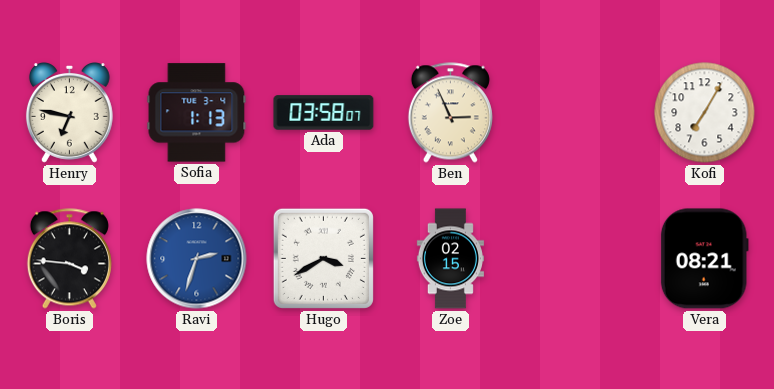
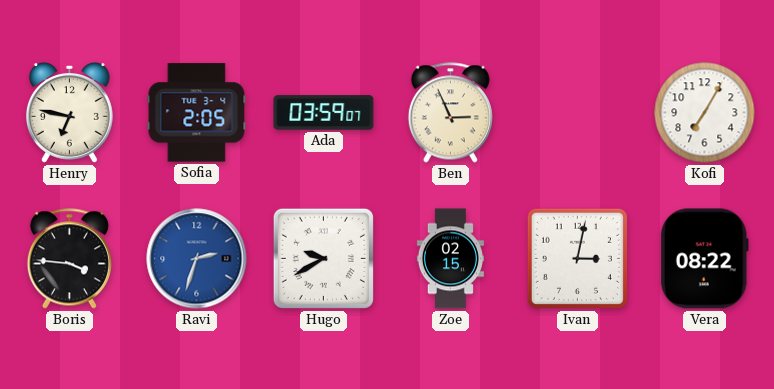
Sofia: 1:13 -> 2:05 (197, 113)
Ada: 03:58 -> 03:59 (324, 113)
Hugo: 3:40 -> 9:40 (323, 258)
Ivan: none -> 3:02 (577, 258)
Vera: 08:21 -> 08:22 (704, 259)
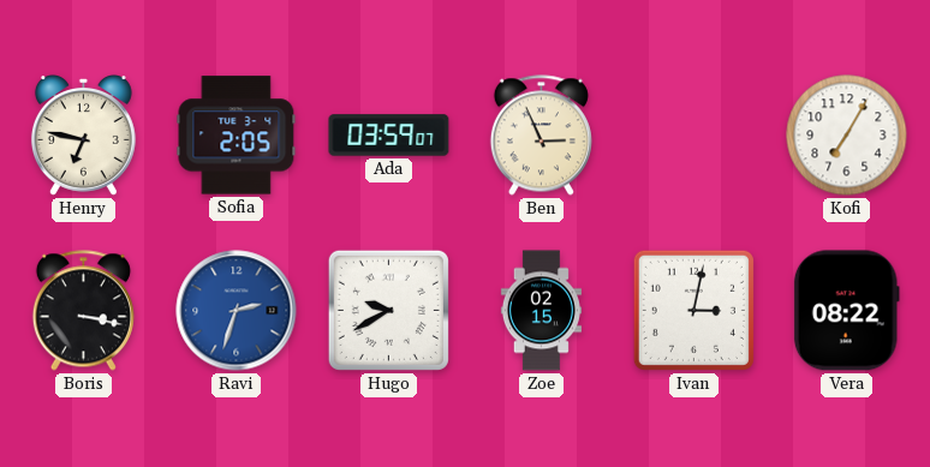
Boris: 3:46 -> 3:17 (83, 311)
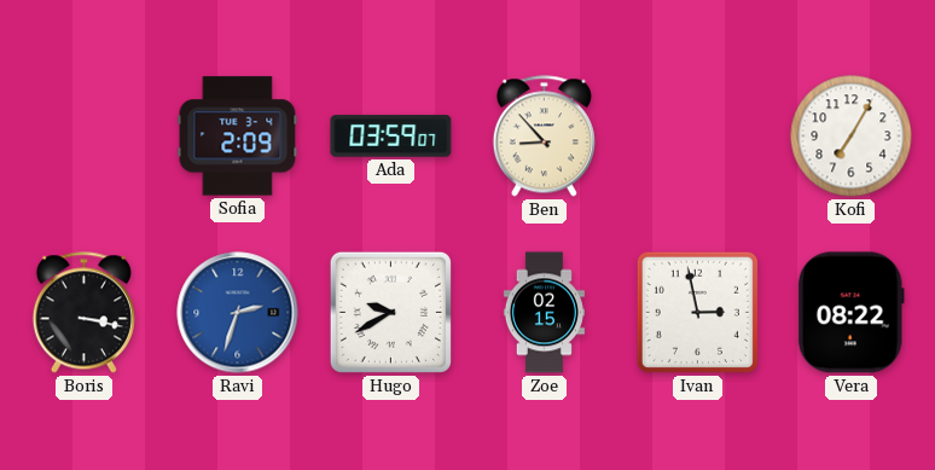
Henry: 6:47 -> none (83, 136)
Sofia: 2:05 -> 2:09 (238, 137)
Ben: 2:56 -> 8:53 (544, 137)
Ivan: 3:02 -> 2:58 (697, 312)
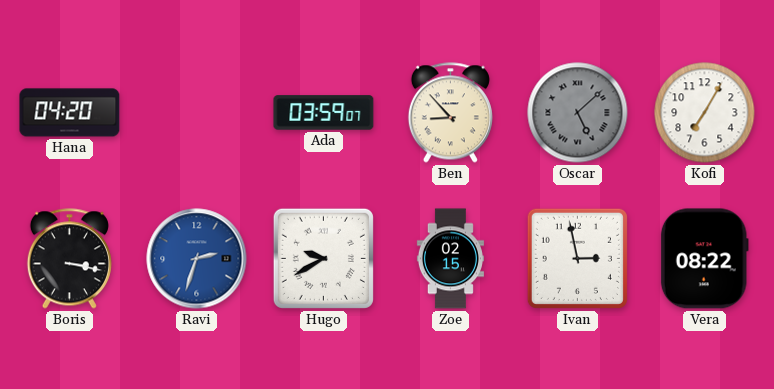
Hana: none -> 04:20 (70, 113)
Sofia: 2:09 -> none (238, 137)
Oscar: none -> 5:08 (578, 113)
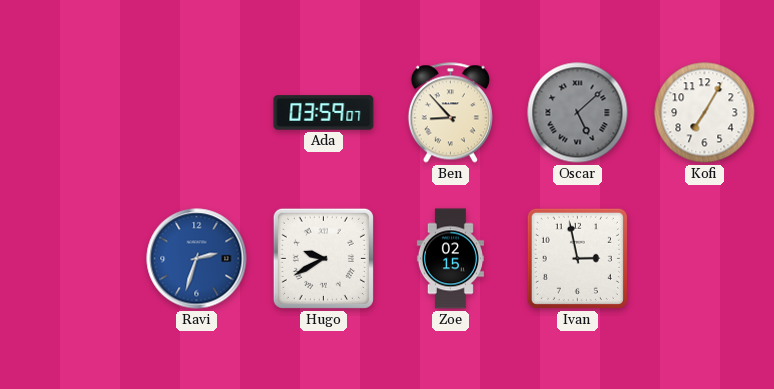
Hana: 04:20 -> none (70, 113)
Boris: 3:17 -> none (69, 259)
Vera: 08:22 -> none (704, 259)
